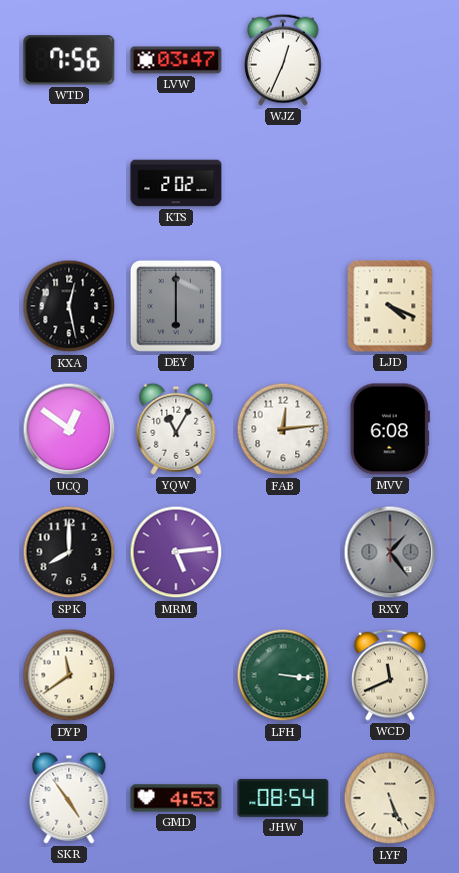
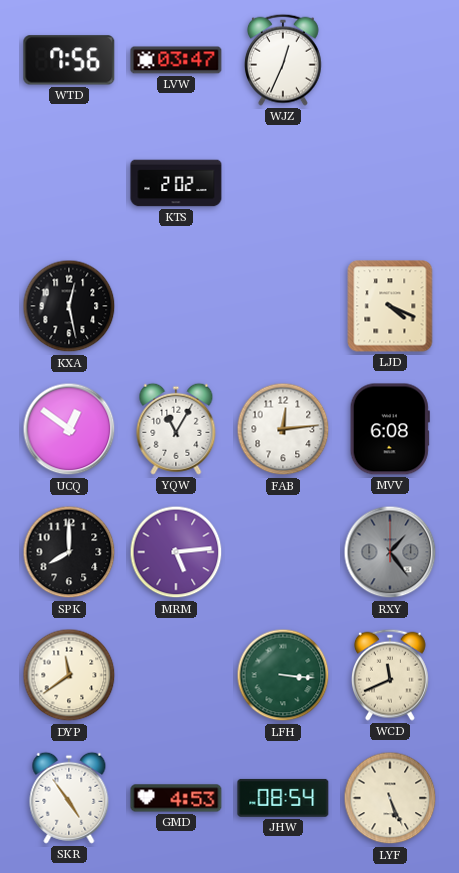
DEY: 6:00 -> none (176, 306)
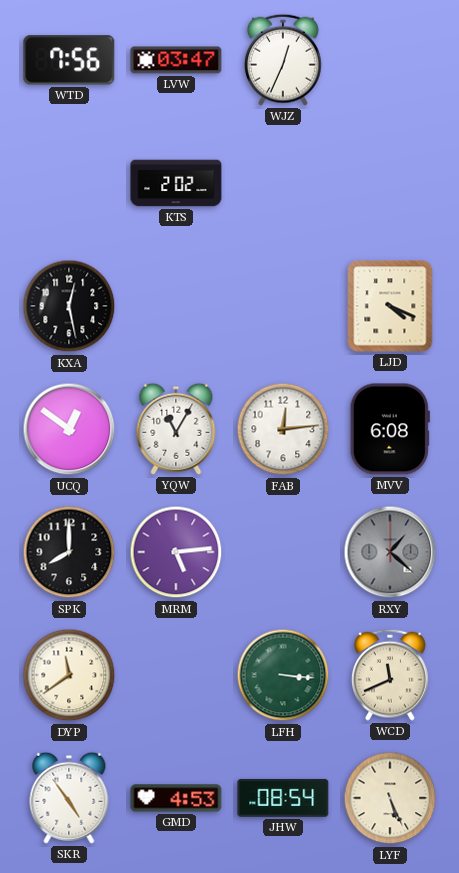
RXY: 1:24 -> 1:22 (390, 552)
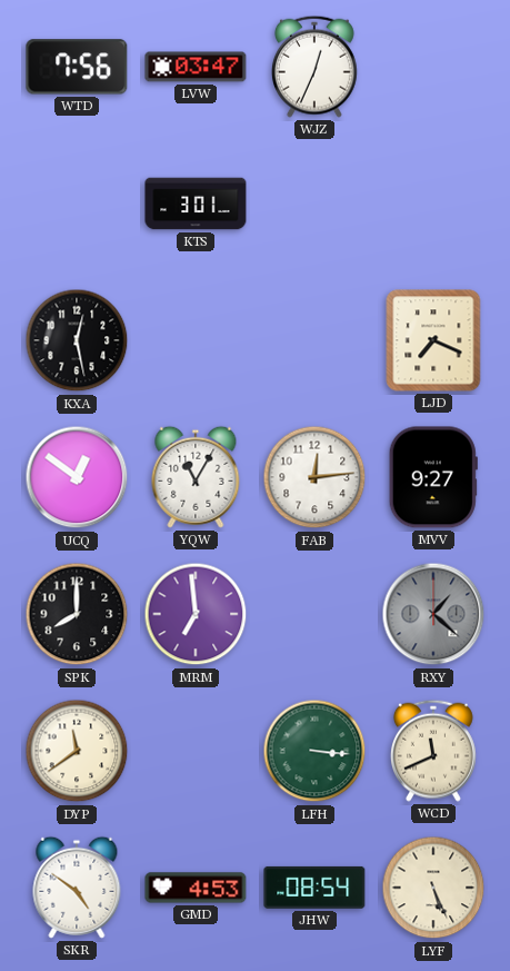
KTS: 2:02 -> 3:01 (196, 204)
LJD: 4:19 -> 7:19 (433, 340)
MVV: 6:08 -> 9:27 (433, 477)
MRM: 5:14 -> 6:59 (196, 614)
SKR: 4:54 -> 4:51 (77, 888)
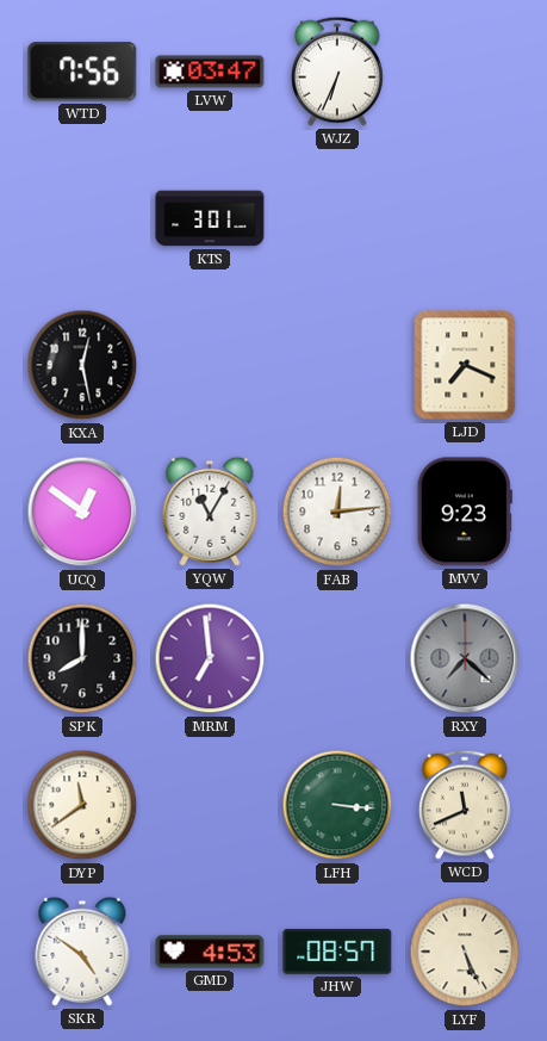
WJZ: 12:34 -> 6:34 (337, 72)
MVV: 9:27 -> 9:23 (465, 512)
RXY: 1:22 -> 7:22 (465, 658)
JHW: 08:54 -> 08:57 (337, 952)
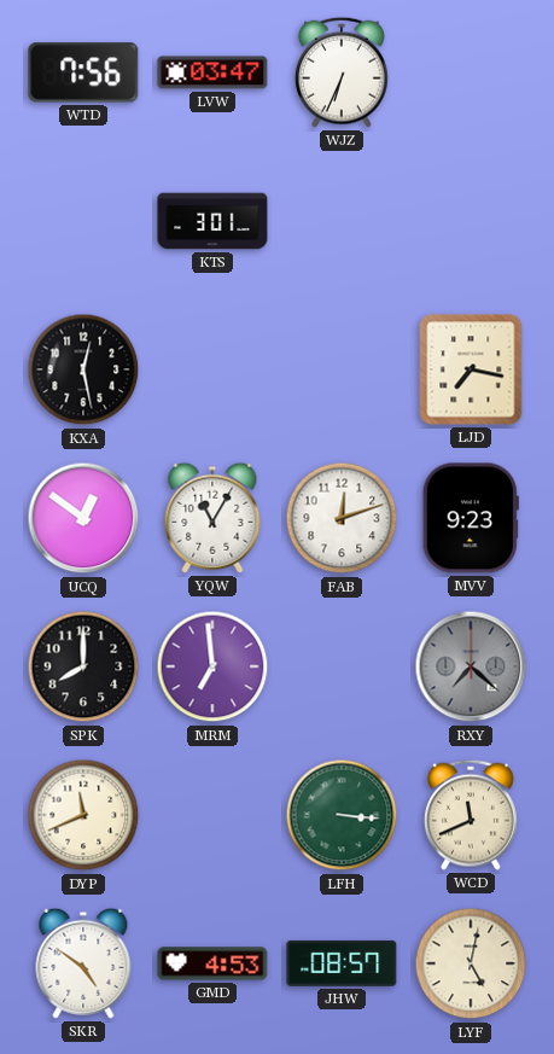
LJD: 7:19 -> 7:17 (471, 369)
FAB: 12:14 -> 12:12 (342, 518)
DYP: 11:39 -> 11:41 (83, 815)
LYF: 5:26 -> 5:02 (471, 963)
